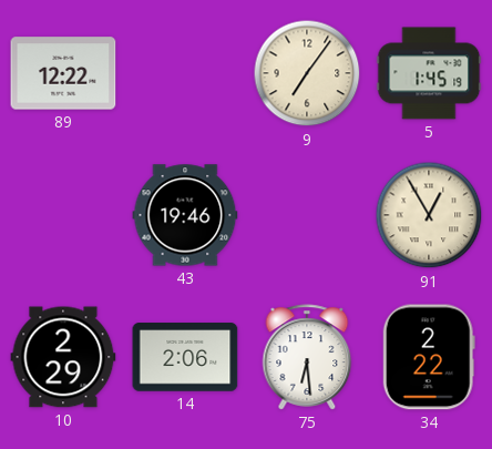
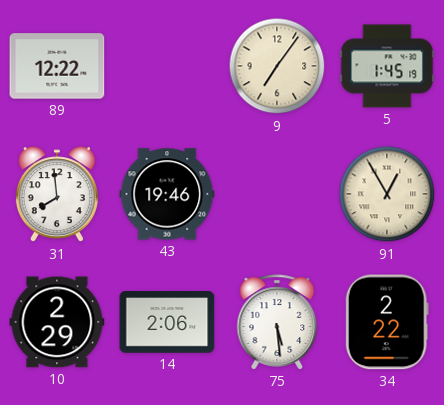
31: none -> 7:59 (57, 195)
75: 6:29 -> 5:29 (277, 322)
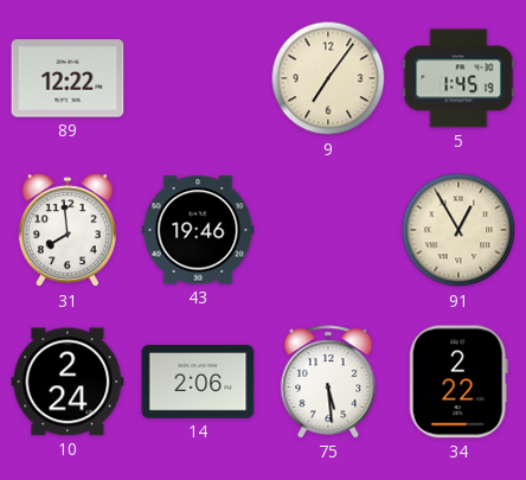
10: 2:29 -> 2:24 (68, 382)
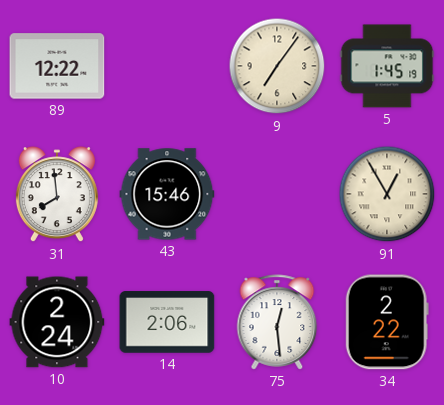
43: 19:46 -> 15:46 (167, 194)
75: 5:29 -> 12:29 (277, 322)
